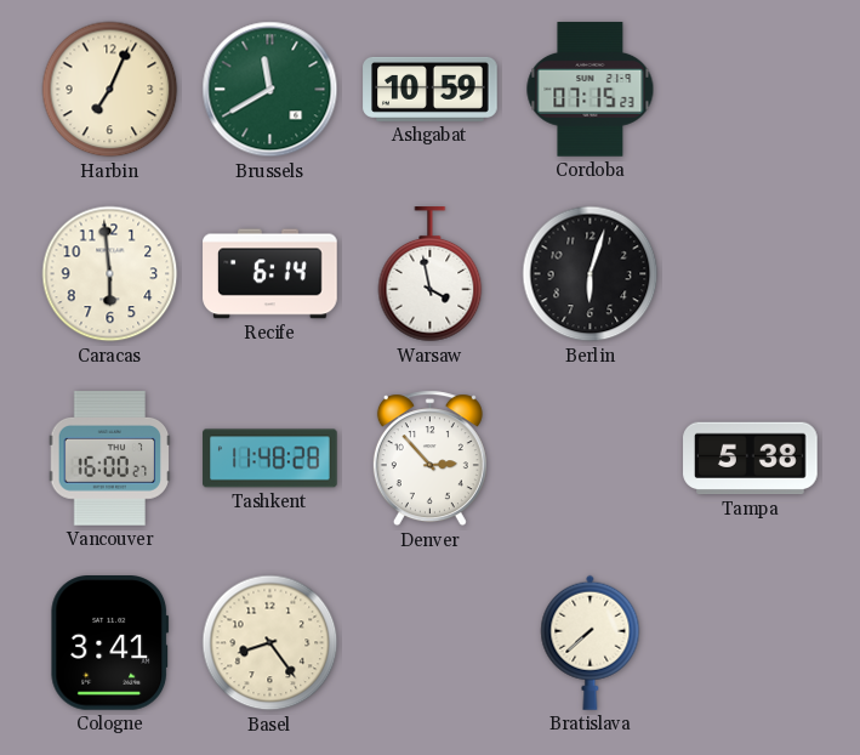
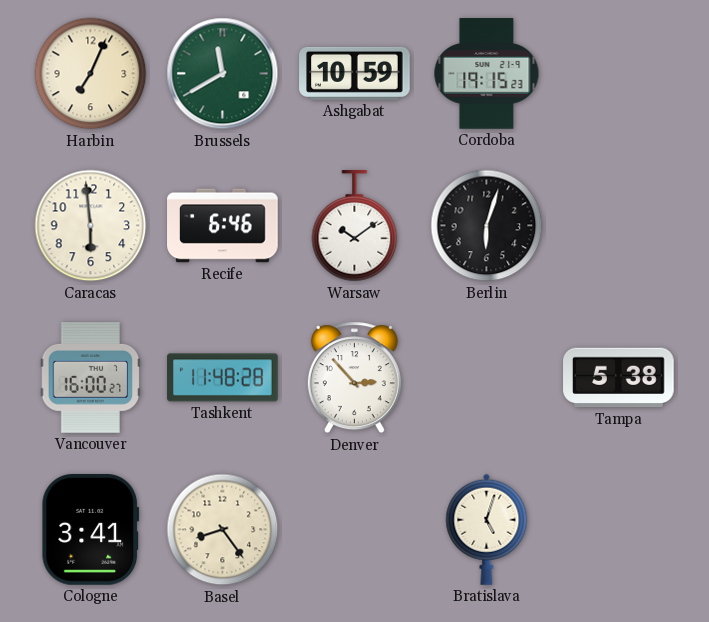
Cordoba: 07:15 -> 19:15 (487, 74)
Recife: 6:14 -> 6:46 (223, 226)
Warsaw: 3:58 -> 10:09 (355, 226)
Bratislava: 7:38 -> 5:03 (487, 529)
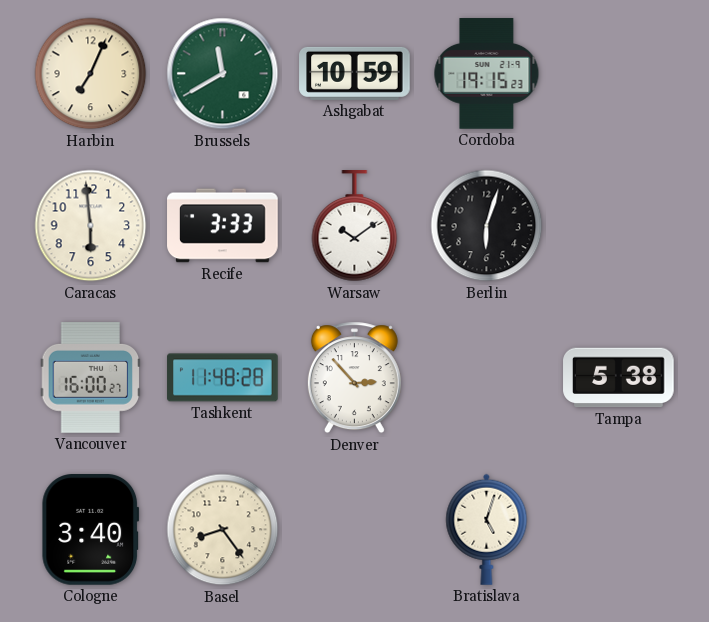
Recife: 6:46 -> 3:33 (223, 226)
Cologne: 3:41 -> 3:40 (91, 530)
